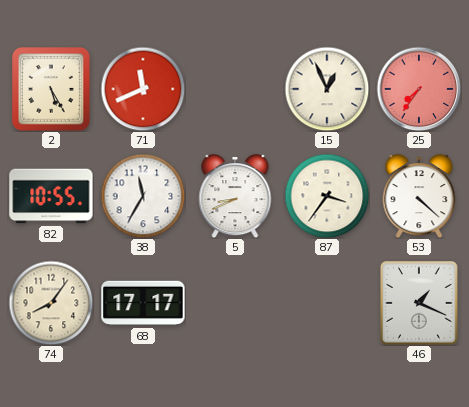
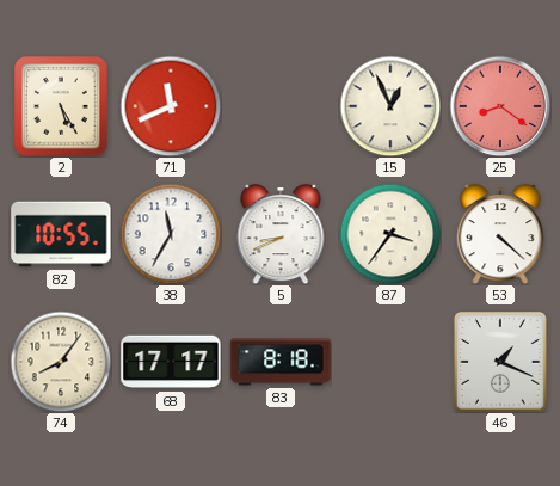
25: 7:36 -> 8:21 (500, 106)
83: none -> 8:18 (281, 362)
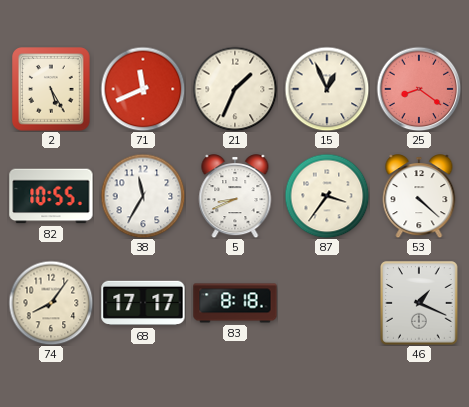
21: none -> 1:34 (235, 89)
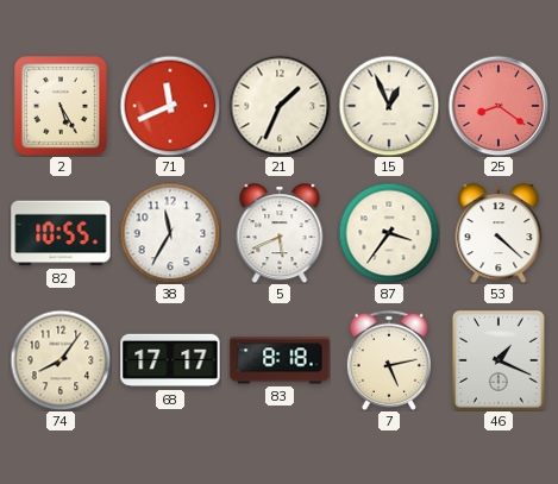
5: 8:41 -> 5:41 (280, 233)
7: none -> 5:13 (389, 360)
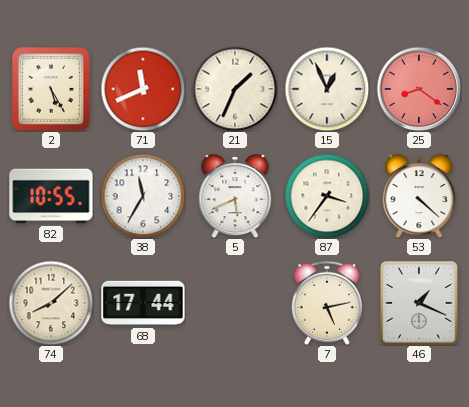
74: 8:06 -> 8:08 (51, 303)
68: 17:17 -> 17:44 (143, 303)
83: 8:18 -> none (280, 360)
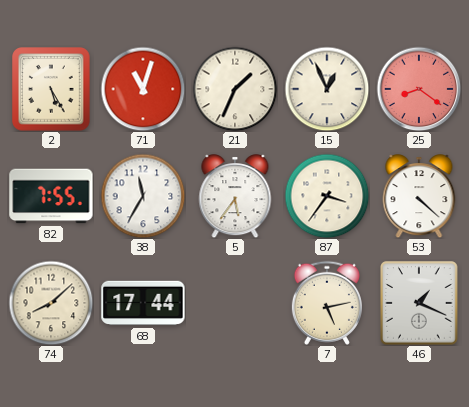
71: 11:41 -> 11:03 (143, 89)
82: 10:55 -> 7:55 (51, 196)
5: 5:41 -> 5:36 (235, 196)
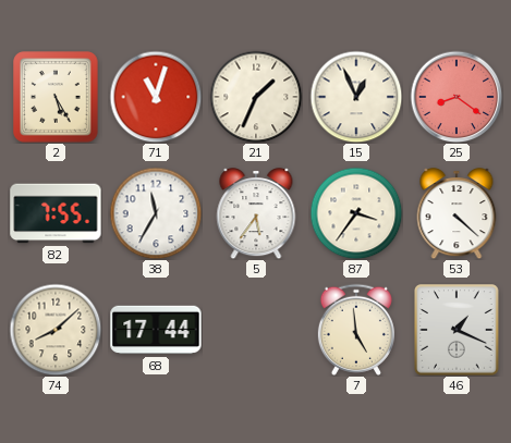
7: 5:13 -> 4:59 (356, 330)
